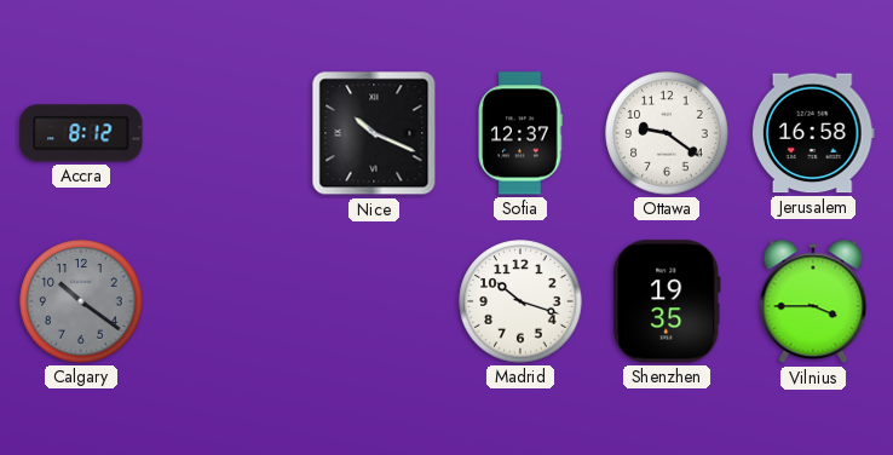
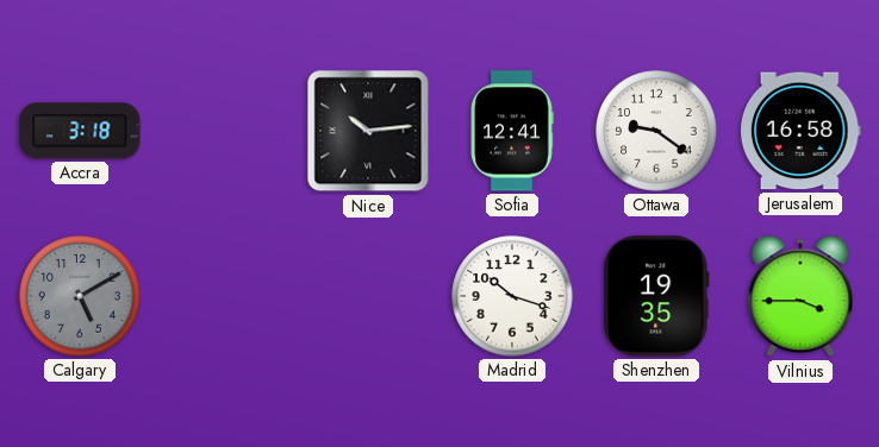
Accra: 8:12 -> 3:18 (80, 131)
Nice: 10:19 -> 10:14 (368, 131)
Sofia: 12:37 -> 12:41 (512, 131)
Calgary: 10:21 -> 5:10 (80, 296)
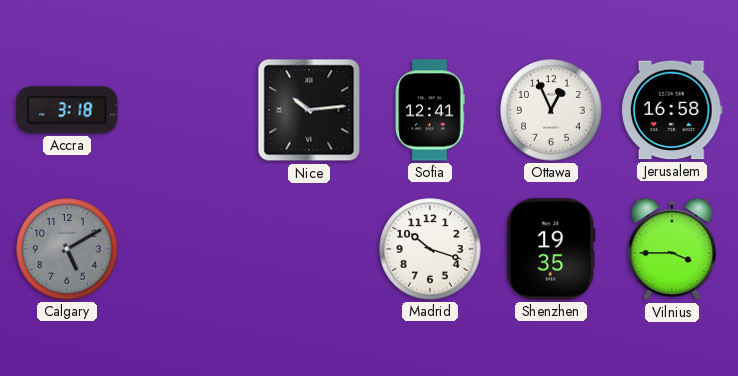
Ottawa: 9:21 -> 12:56 (551, 110)
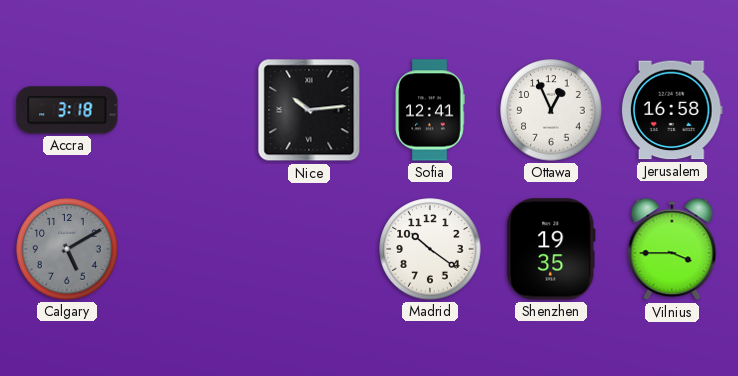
Madrid: 10:18 -> 10:21 (430, 249)
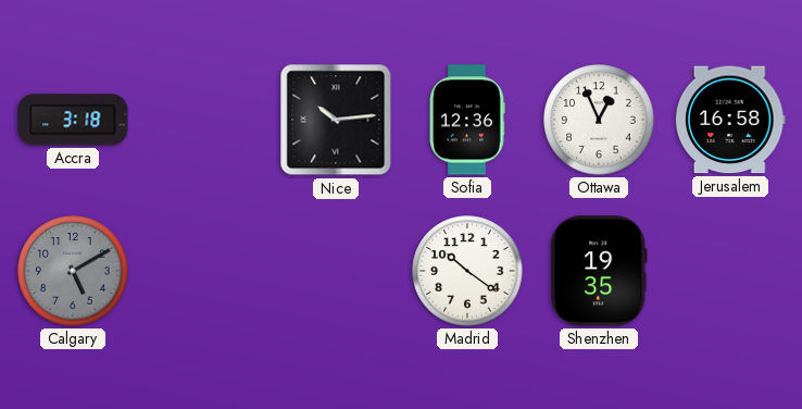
Sofia: 12:41 -> 12:36 (467, 120)
Vilnius: 3:45 -> none (672, 249)
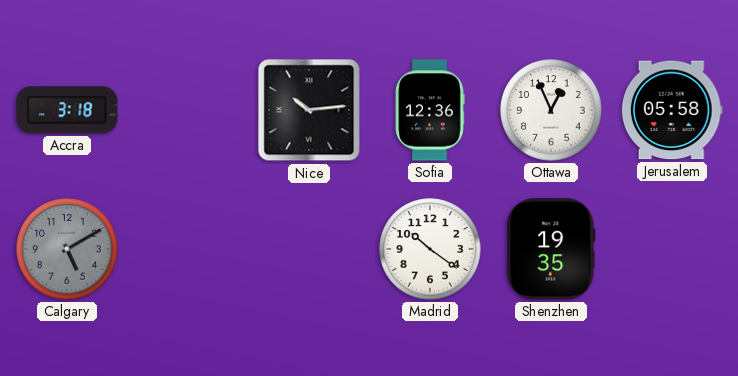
Jerusalem: 16:58 -> 05:58 (672, 110)
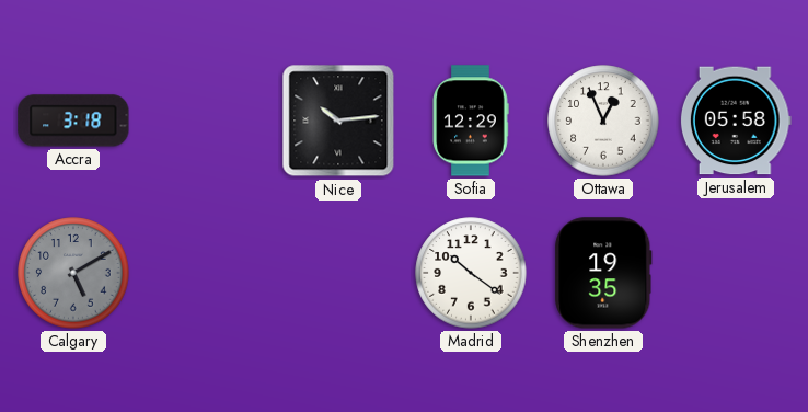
Sofia: 12:36 -> 12:29 (471, 121)
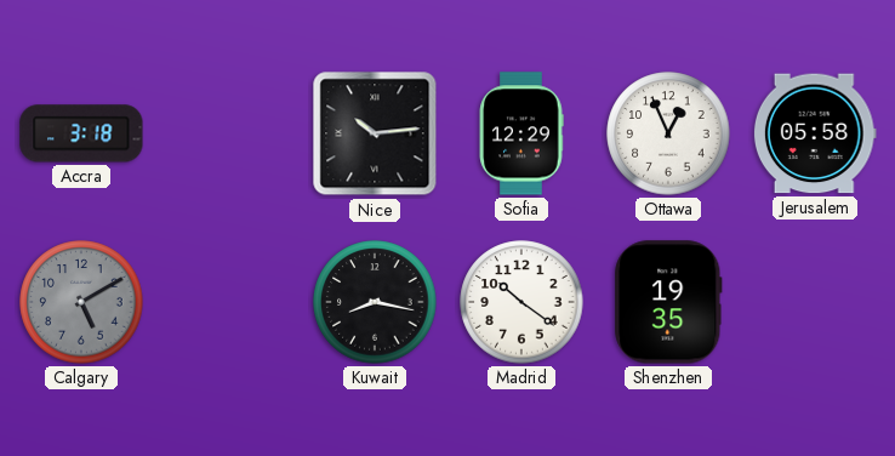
Kuwait: none -> 8:17 (375, 302)
